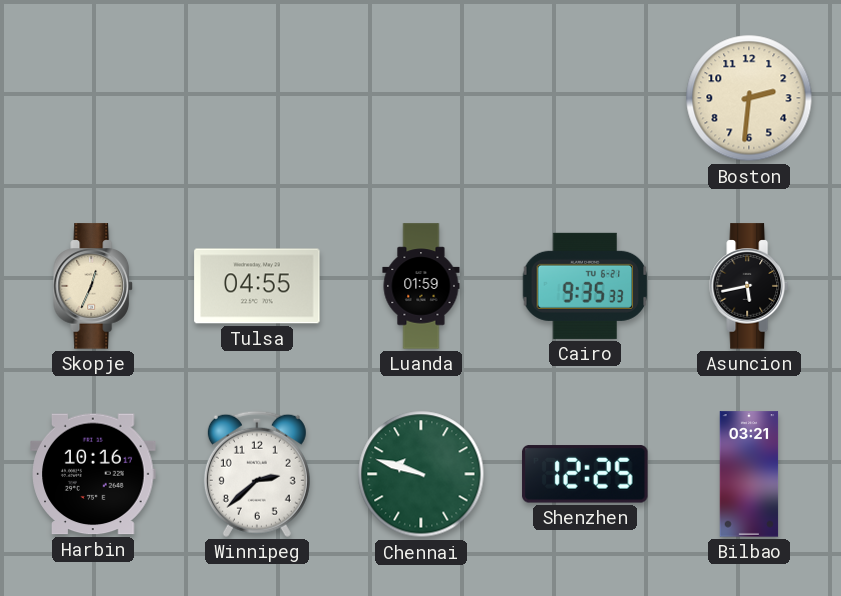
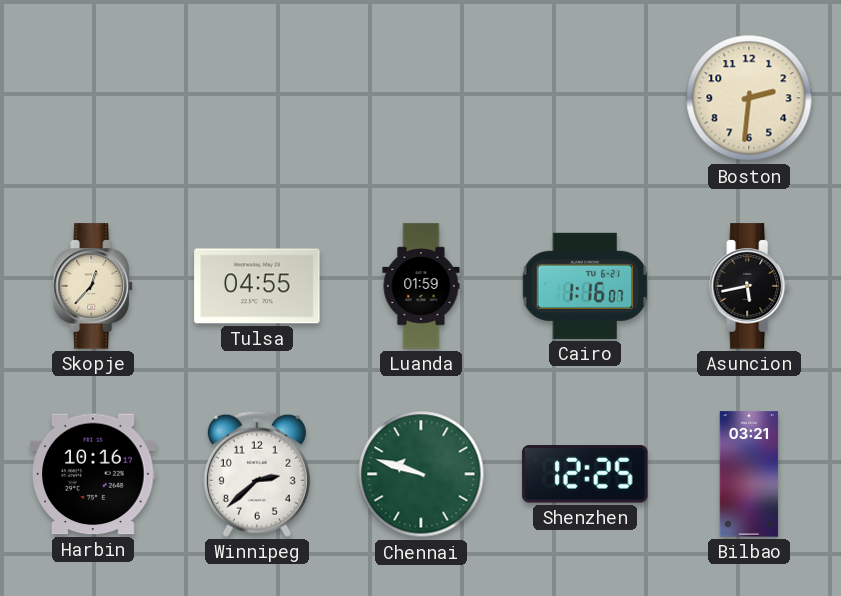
Skopje: 12:34 -> 12:37 (93, 286)
Cairo: 9:35 -> 1:16 (585, 286)
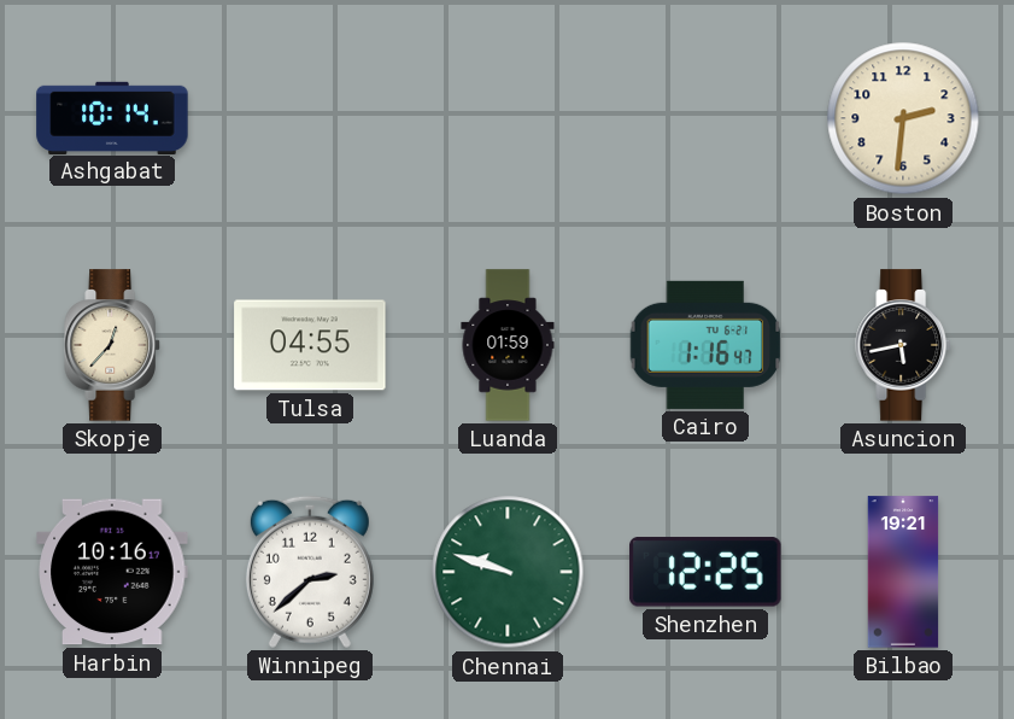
Ashgabat: none -> 10:14 (112, 117)
Cairo: 1:16:07 -> 1:16:47 (705, 345)
Bilbao: 03:21 -> 19:21 (903, 572)
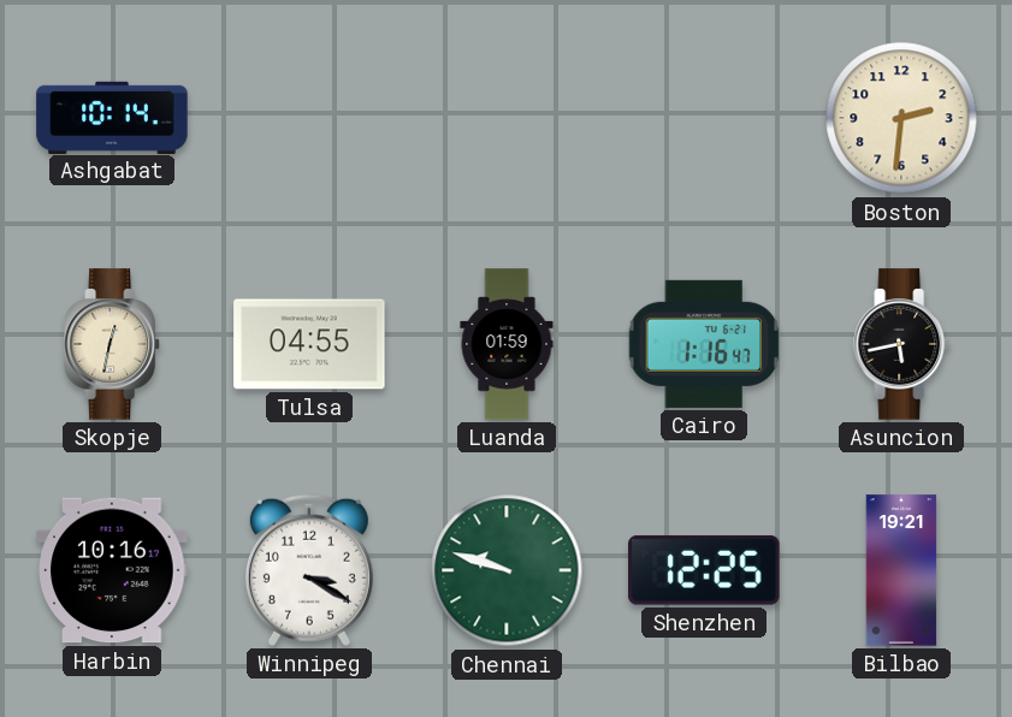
Skopje: 12:37 -> 12:32 (112, 344)
Winnipeg: 2:38 -> 3:20 (309, 570)
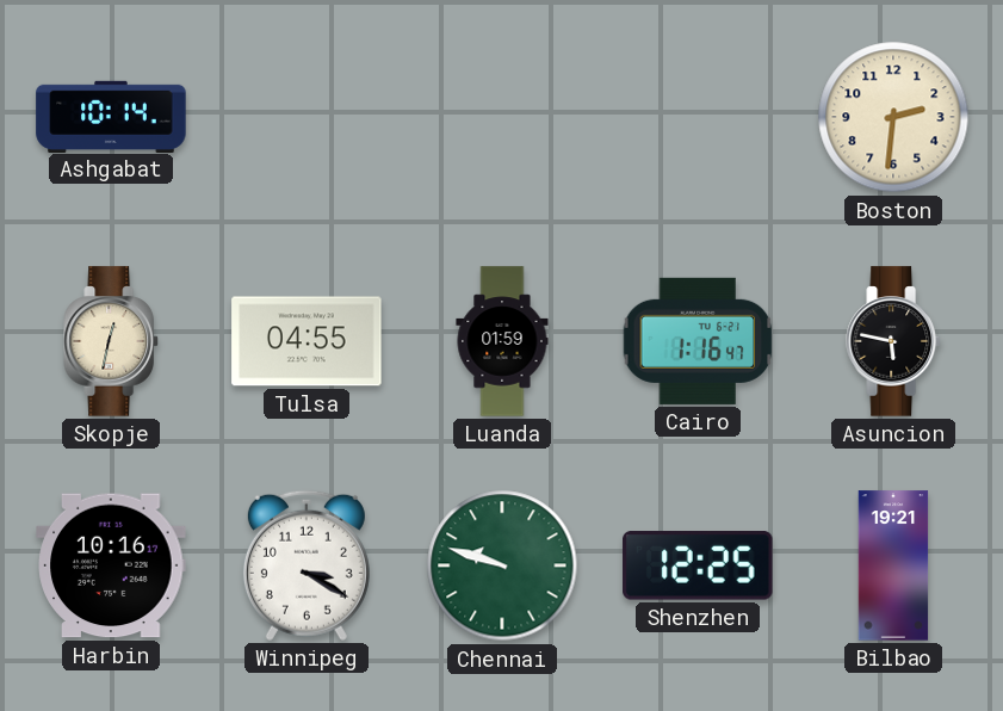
Asuncion: 5:43 -> 5:47 (893, 341)
